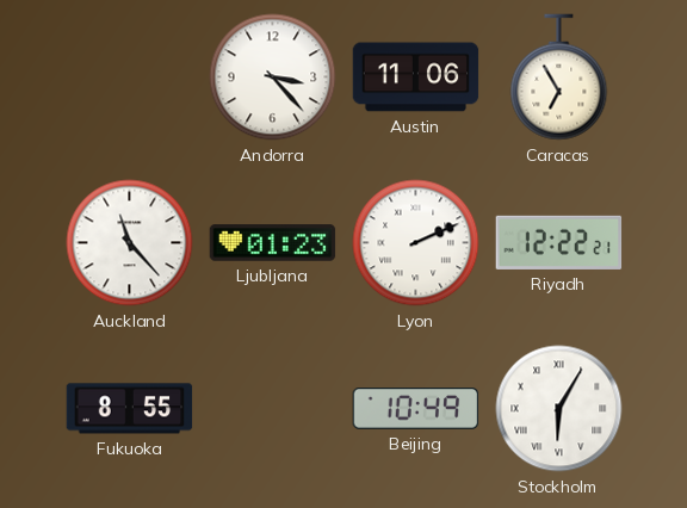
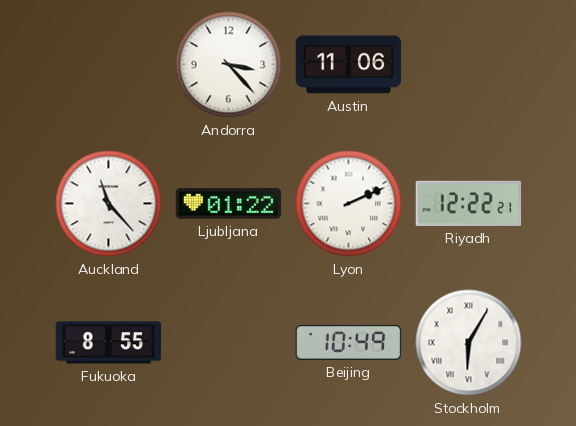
Caracas: 6:55 -> none (559, 78)
Ljubljana: 01:23 -> 01:22 (229, 204)
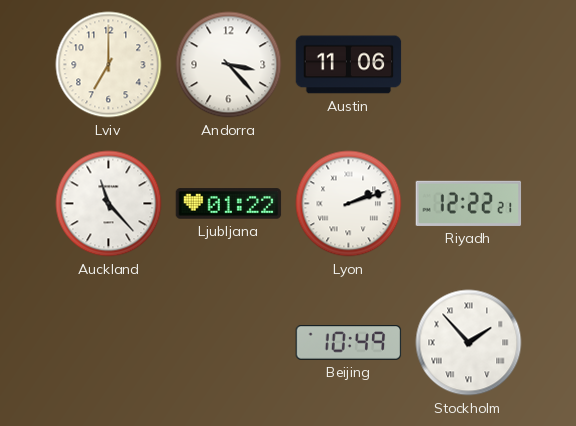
Lviv: none -> 7:00 (109, 65)
Lyon: 2:11 -> 2:12 (349, 204)
Fukuoka: 8:55 -> none (109, 343)
Stockholm: 6:05 -> 1:53 (469, 343)
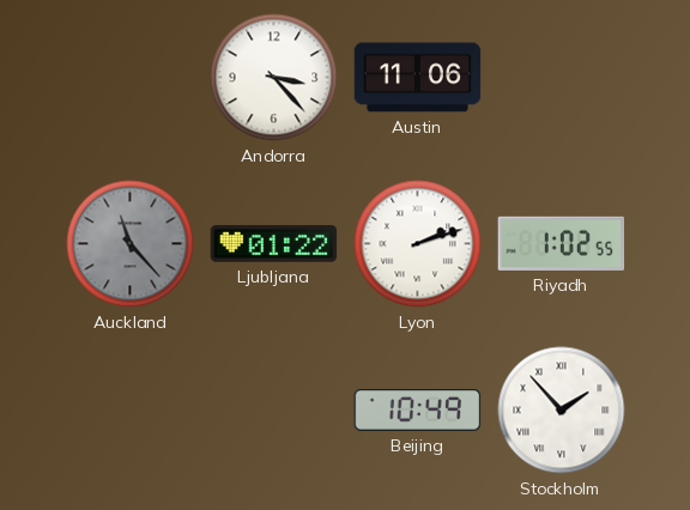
Lviv: 7:00 -> none (109, 65)
Auckland dial: white -> grey (131, 244)
Riyadh: 12:22 -> 1:02 (562, 243)
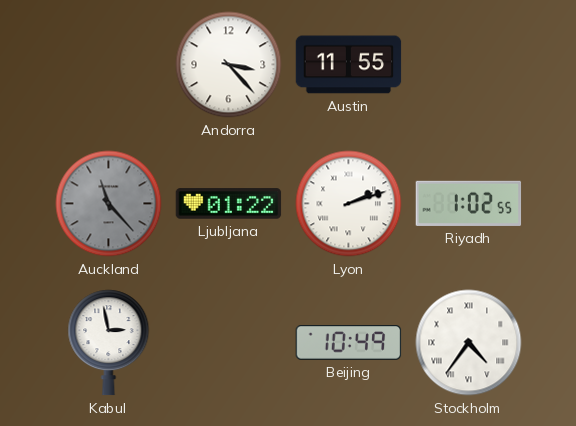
Austin: 11:06 -> 11:55 (349, 65)
Kabul: none -> 2:58 (109, 343)
Stockholm: 1:53 -> 4:36 (469, 343)
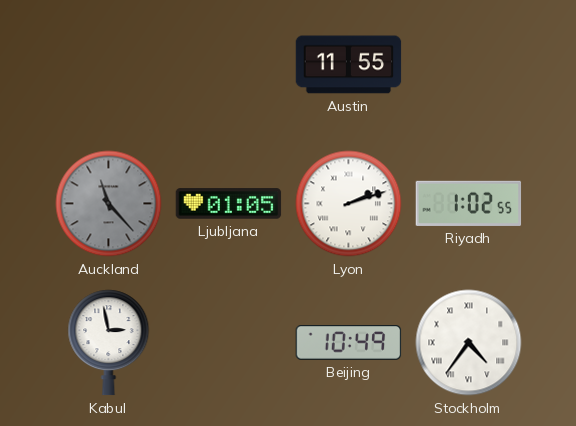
Andorra: 3:23 -> none (229, 65)
Ljubljana: 01:22 -> 01:05 (229, 204)
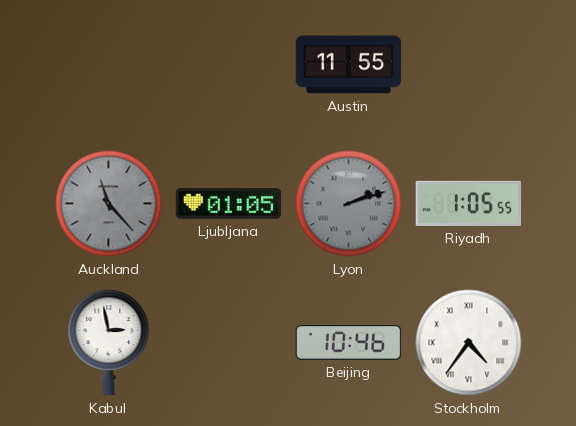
Lyon dial: white -> grey (349, 204)
Riyadh: 1:02 -> 1:05 (469, 203)
Beijing: 10:49 -> 10:46 (349, 343)
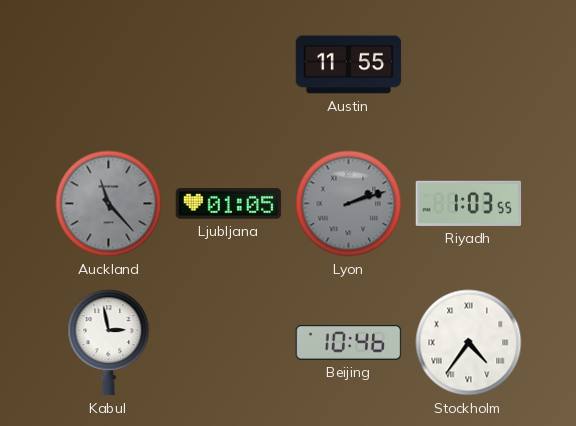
Riyadh: 1:05 -> 1:03 (469, 203)
